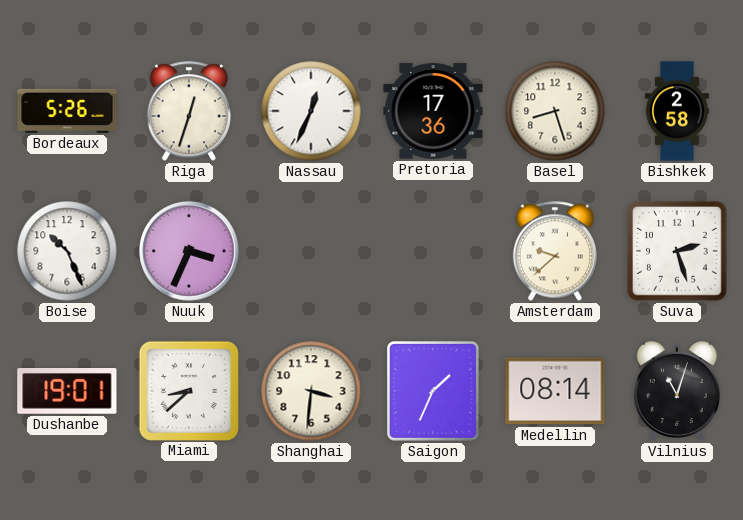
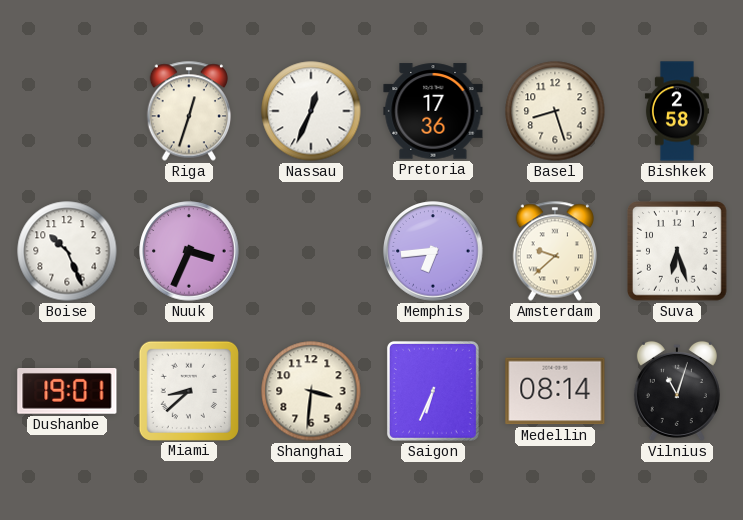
Bordeaux: 5:26 -> none (67, 111)
Memphis: none -> 6:44 (433, 251)
Suva: 2:27 -> 6:27 (678, 252)
Saigon: 1:34 -> 6:34 (433, 391)
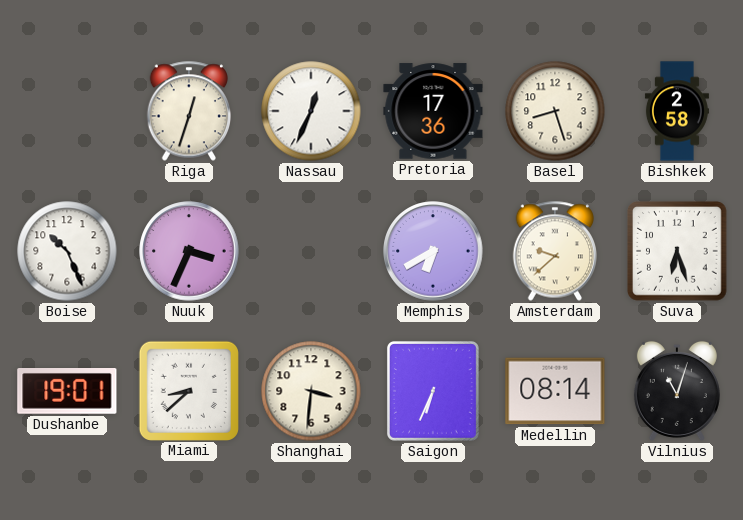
Memphis: 6:44 -> 6:40 (433, 251)
